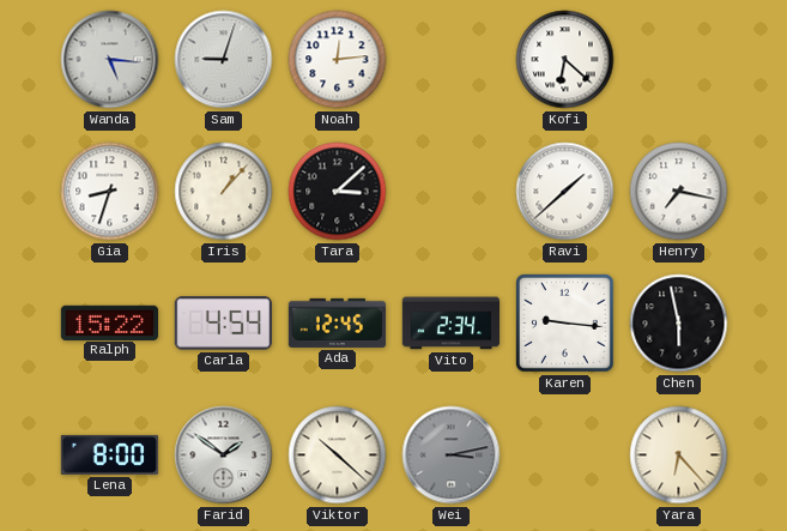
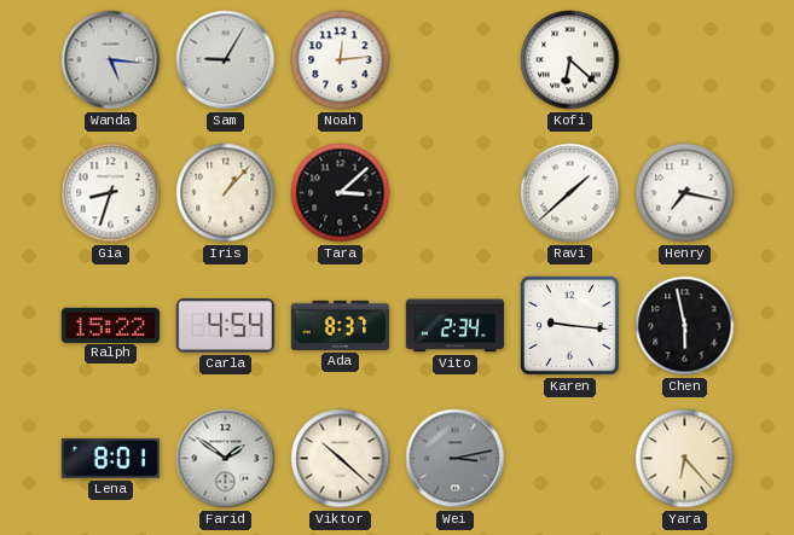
Sam: 9:03 -> 9:05 (226, 60)
Ada: 12:45 -> 8:37 (340, 325)
Lena: 8:00 -> 8:01 (110, 458)
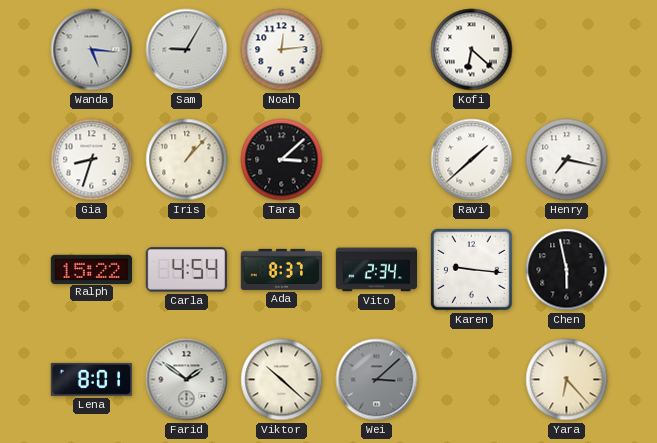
Wei: 3:13 -> 3:08 (377, 380)
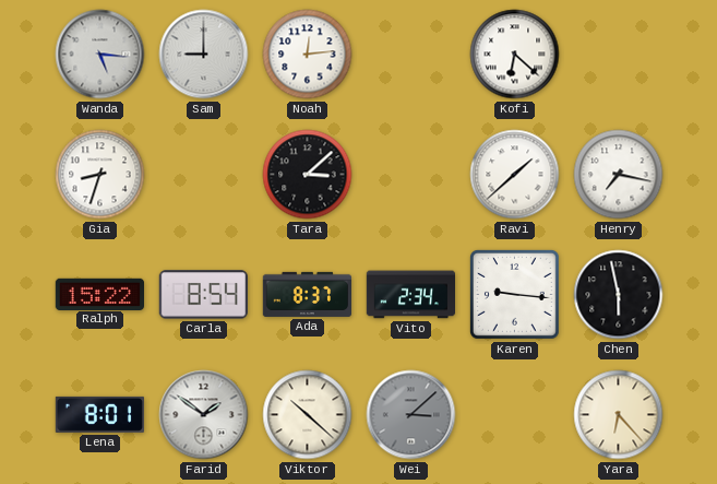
Sam: 9:05 -> 9:00 (204, 55)
Iris: 1:07 -> none (187, 160)
Carla: 4:54 -> 8:54 (203, 295)
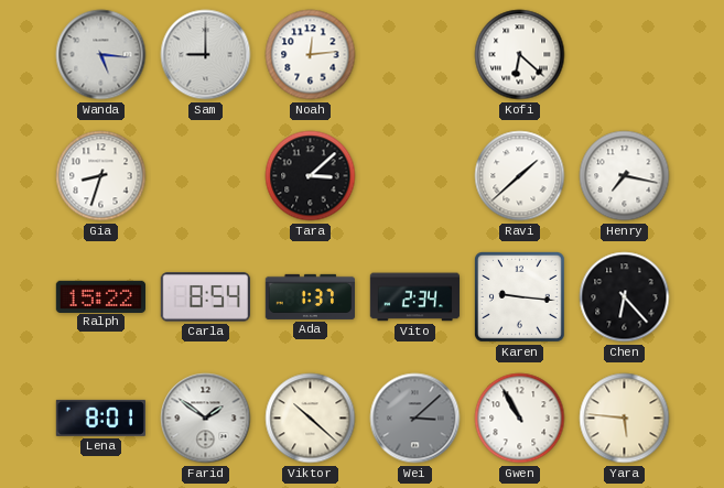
Ada: 8:37 -> 1:37 (310, 296)
Chen: 5:58 -> 6:23 (625, 297)
Gwen: none -> 10:55 (520, 419)
Yara: 6:23 -> 5:46 (625, 419)
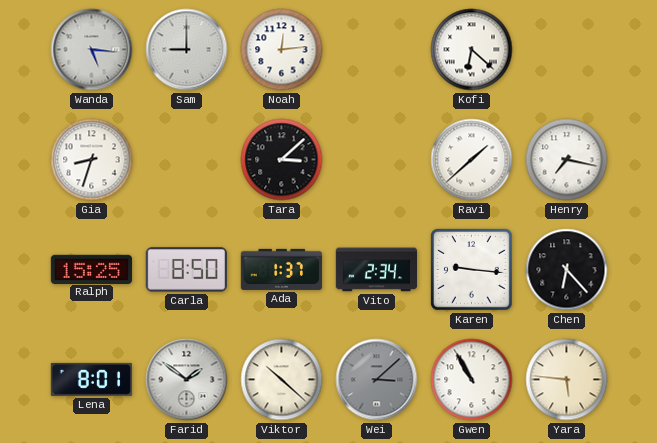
Ralph: 15:22 -> 15:25 (91, 269)
Carla: 8:54 -> 8:50 (186, 270)
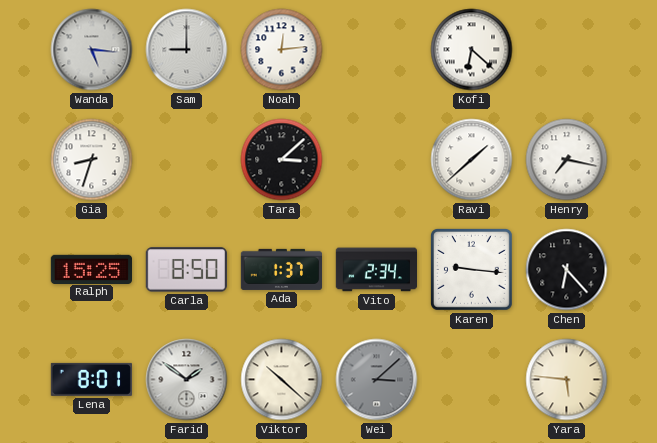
Gwen: 10:55 -> none (472, 380)
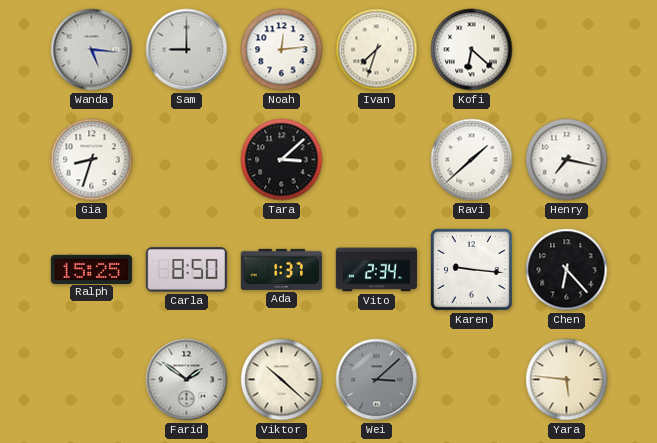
Ivan: none -> 7:33 (377, 50)
Lena: 8:01 -> none (91, 379)
